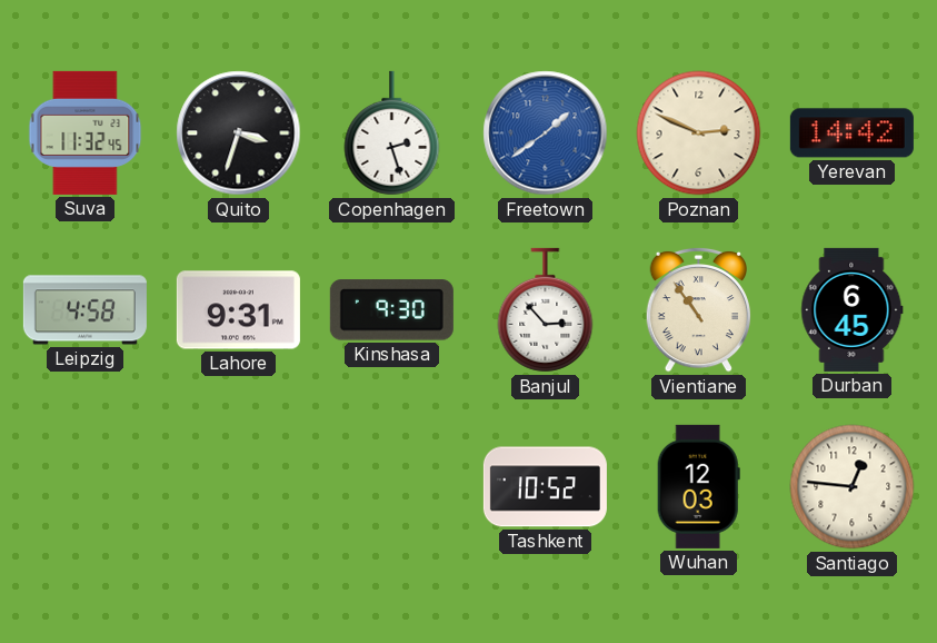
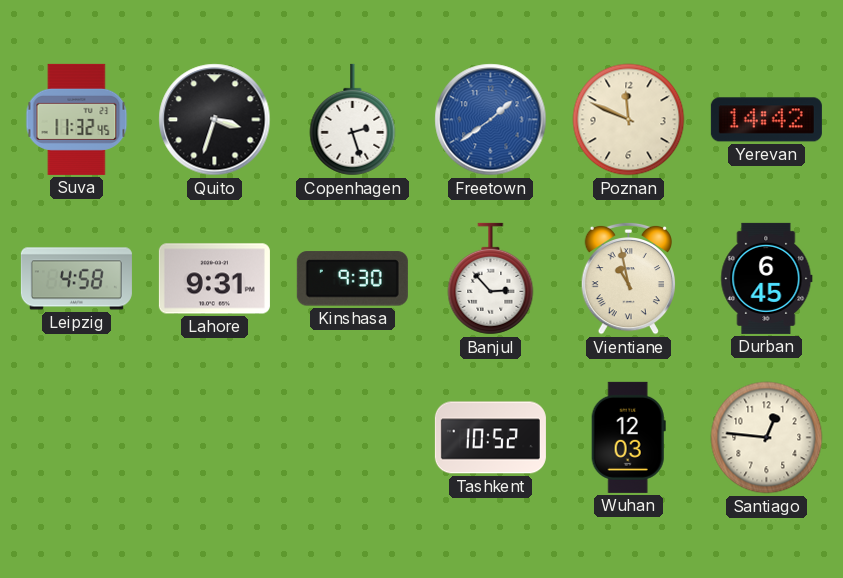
Poznan: 2:49 -> 11:49 (629, 120)
Vientiane: 10:54 -> 10:58 (628, 278)
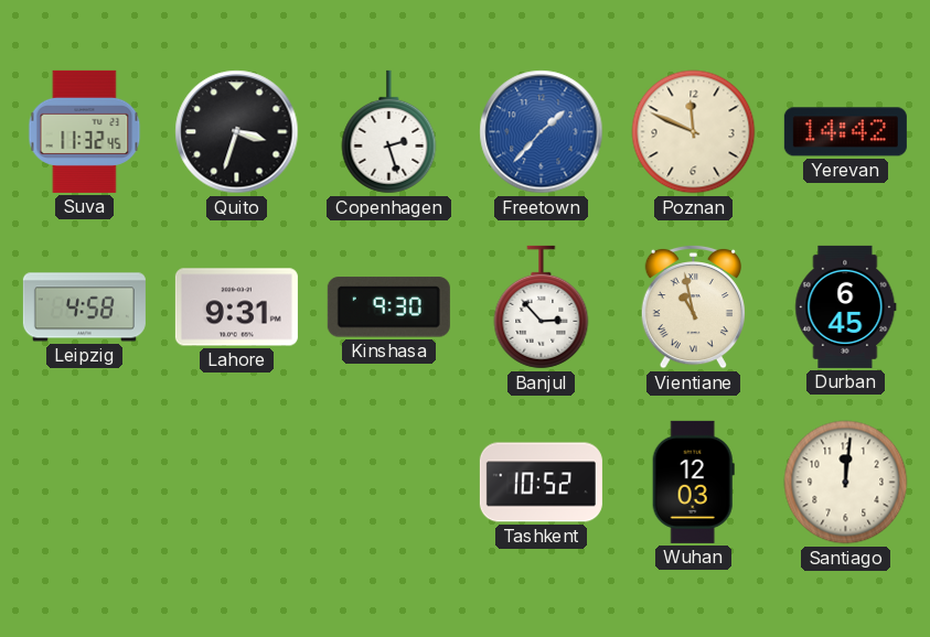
Freetown: 1:39 -> 1:37 (542, 132)
Santiago: 12:46 -> 12:01 (846, 483)
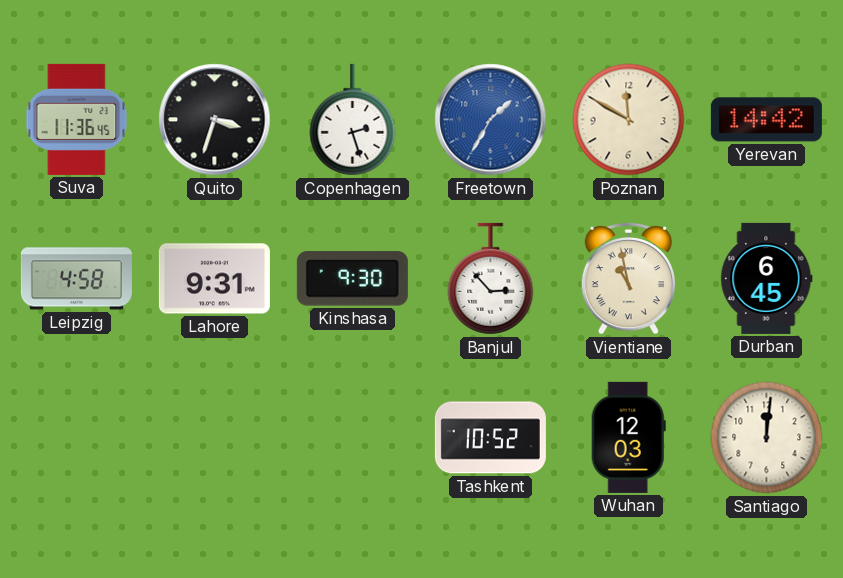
Suva: 11:32 -> 11:36 (77, 119)
Freetown: 1:37 -> 1:35 (491, 120)
Poznan: 11:49 -> 11:50 (629, 120)
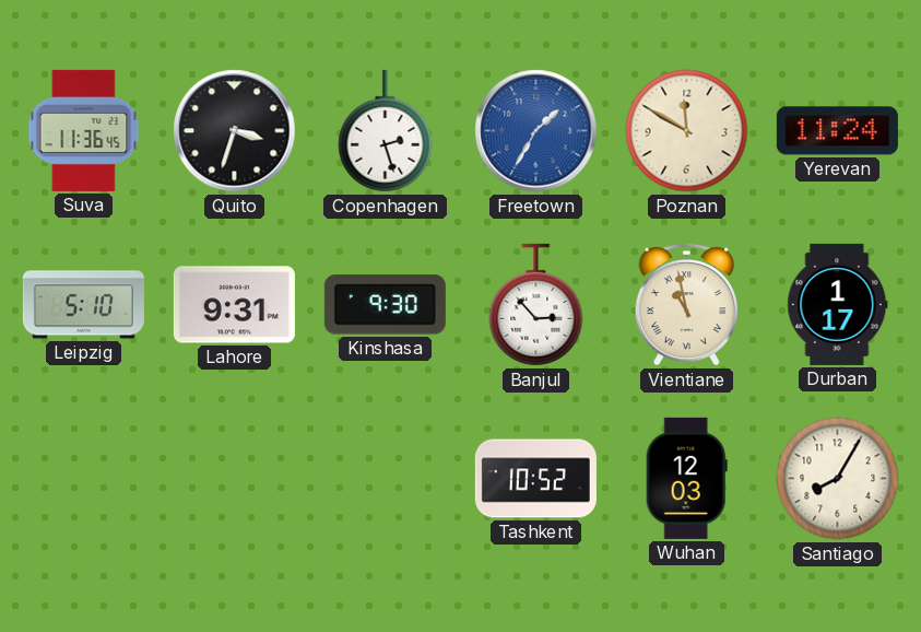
Yerevan: 14:42 -> 11:24 (837, 131)
Leipzig: 4:58 -> 5:10 (83, 305)
Durban: 6:45 -> 1:17 (838, 304)
Santiago: 12:01 -> 8:05 (838, 479)
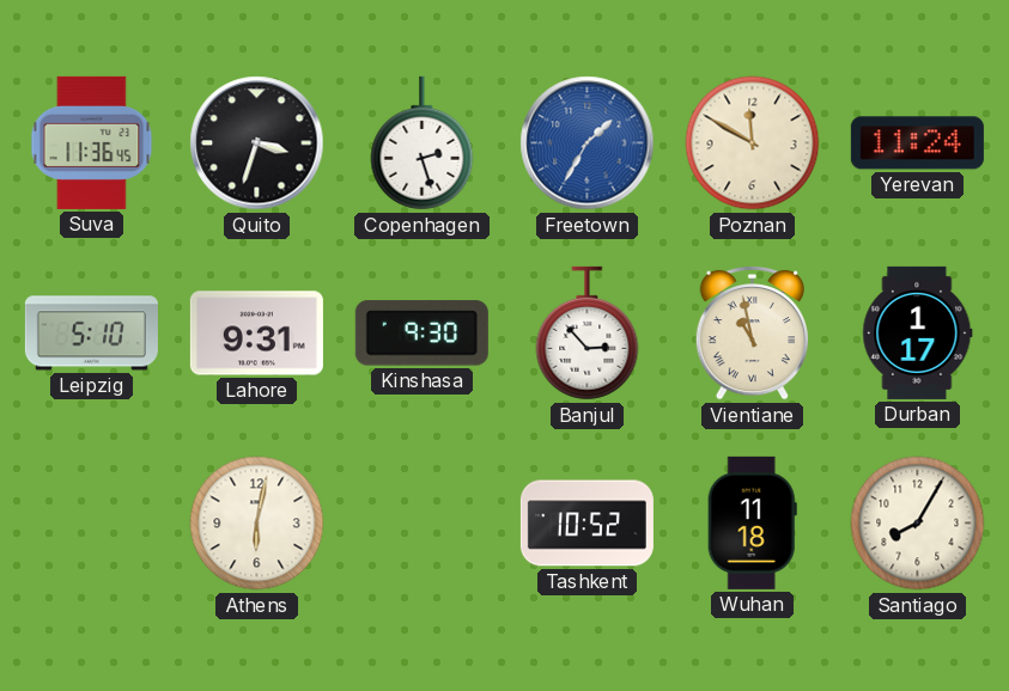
Athens: none -> 6:02 (257, 524)
Wuhan: 12:03 -> 11:18 (752, 522)
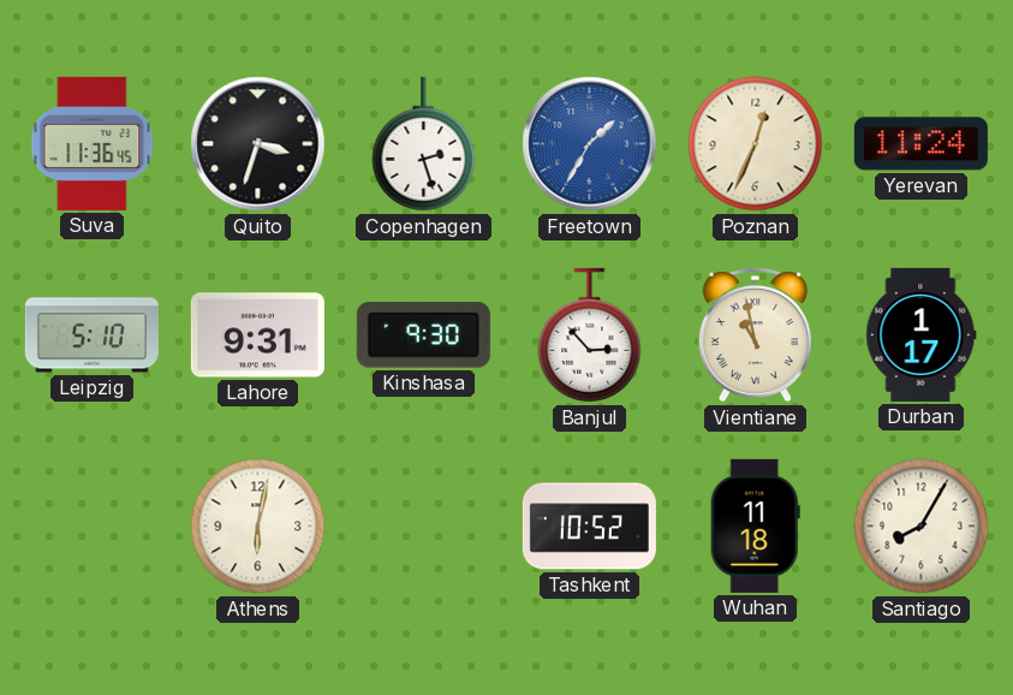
Poznan: 11:50 -> 12:34 (756, 144)
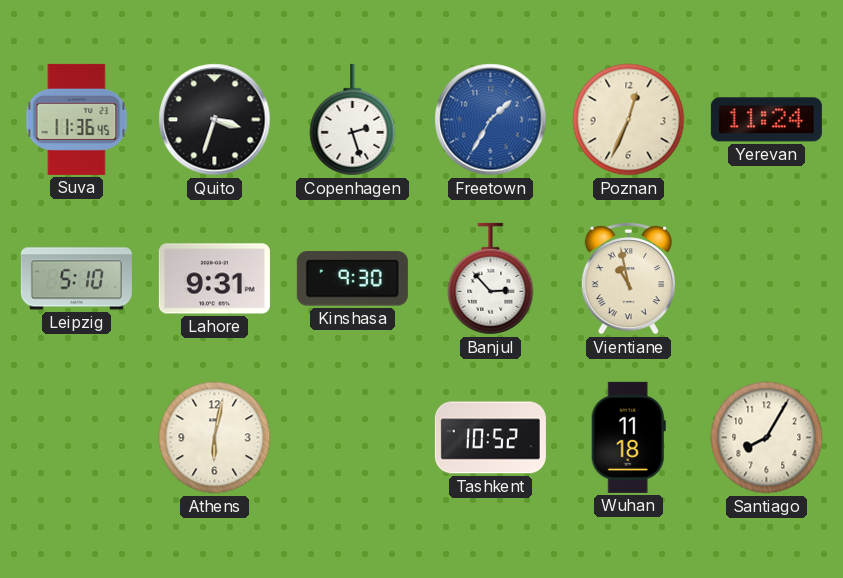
Durban: 1:17 -> none (922, 334)
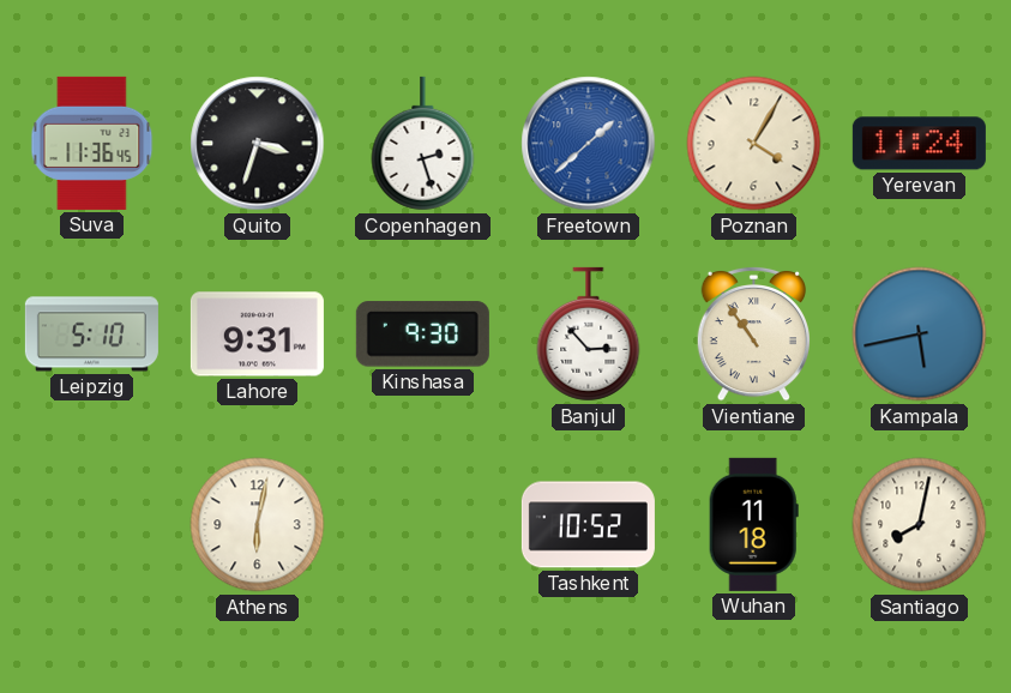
Freetown: 1:35 -> 1:38 (589, 144)
Poznan: 12:34 -> 4:05 (754, 144)
Vientiane: 10:58 -> 10:54 (753, 333)
Kampala: none -> 5:43 (920, 335)
Santiago: 8:05 -> 8:02 (920, 525)
